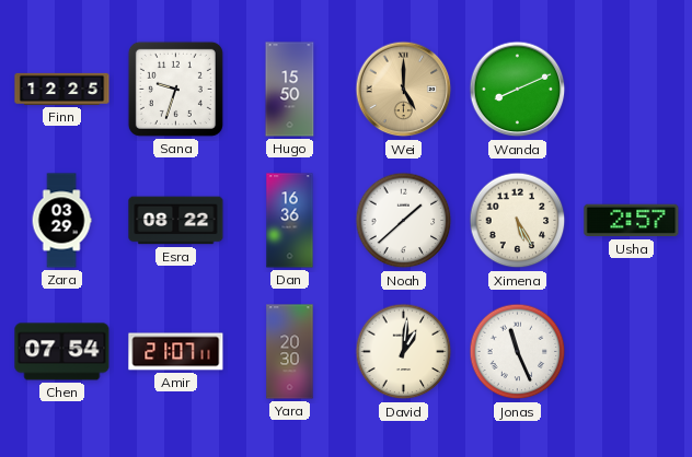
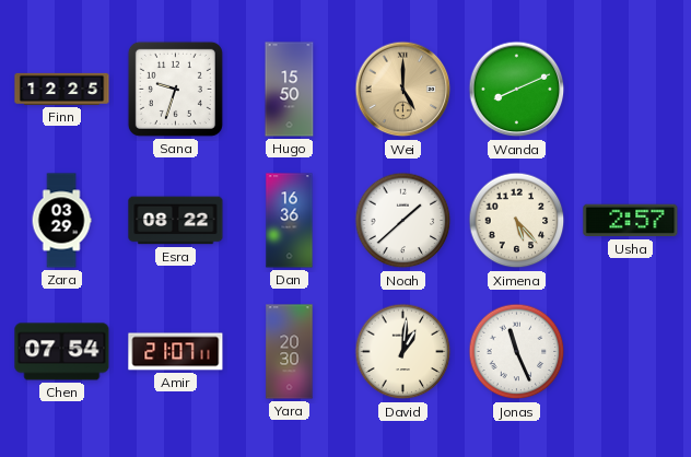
Ximena: 5:25 -> 5:23 (517, 221)
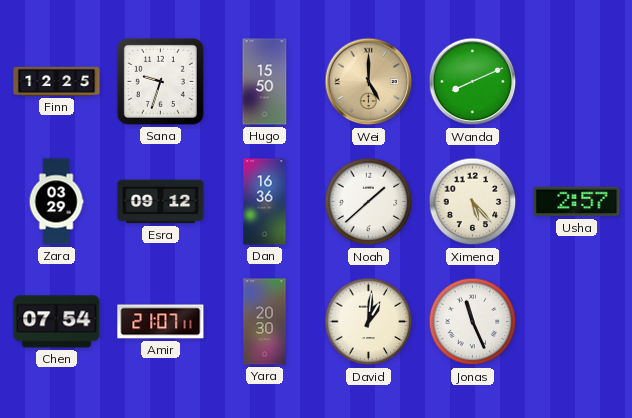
Esra: 08:22 -> 09:12 (161, 202)
